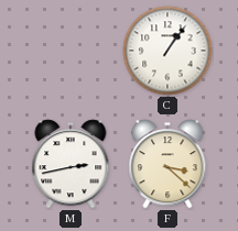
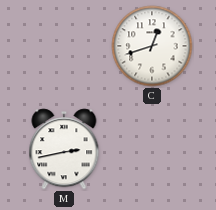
C: 1:06 -> 12:42 (152, 46)
F: 3:22 -> none (167, 164)
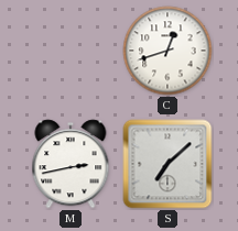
S: none -> 7:08 (167, 164)
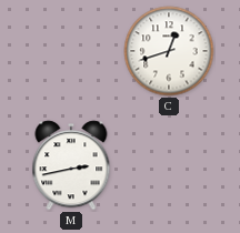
S: 7:08 -> none (167, 164)
